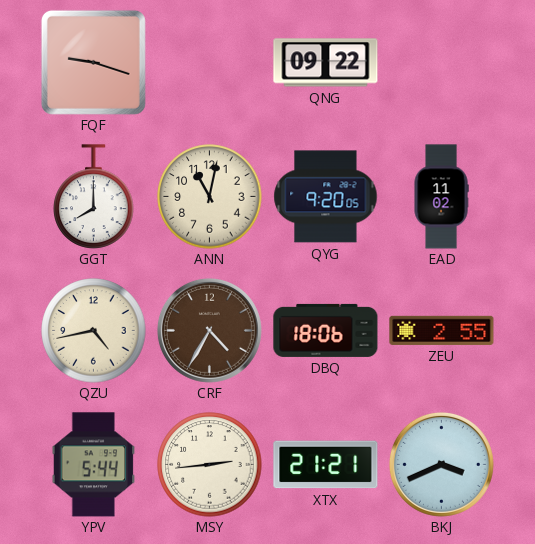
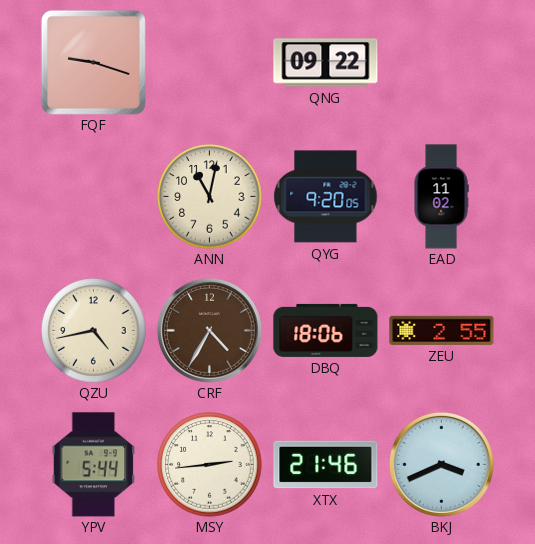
GGT: 8:00 -> none (94, 197)
XTX: 21:21 -> 21:46 (326, 465)
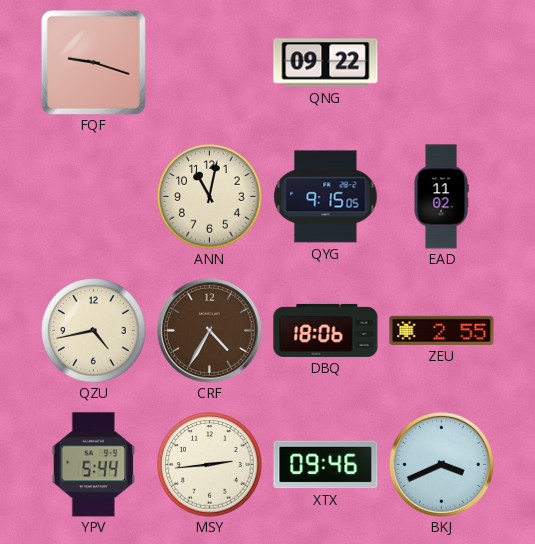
QYG: 9:20 -> 9:15 (326, 197)
XTX: 21:46 -> 09:46 (326, 465)
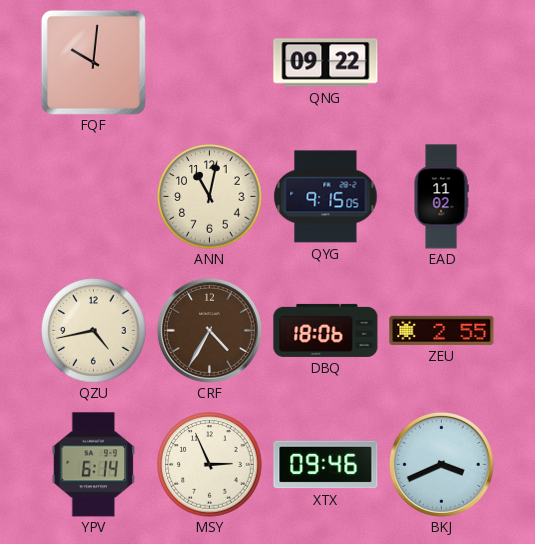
FQF: 9:18 -> 10:01 (93, 62)
YPV: 5:44 -> 6:14 (94, 465)
MSY: 2:44 -> 2:56 (210, 465)
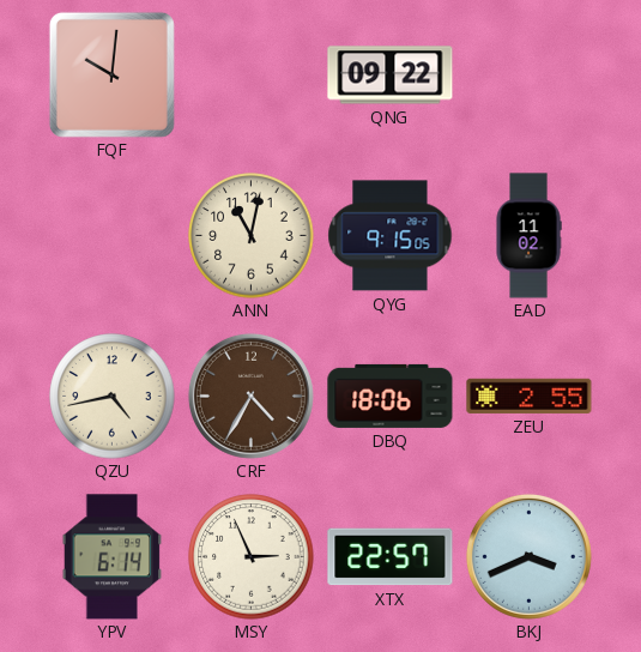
XTX: 09:46 -> 22:57 (391, 557)
